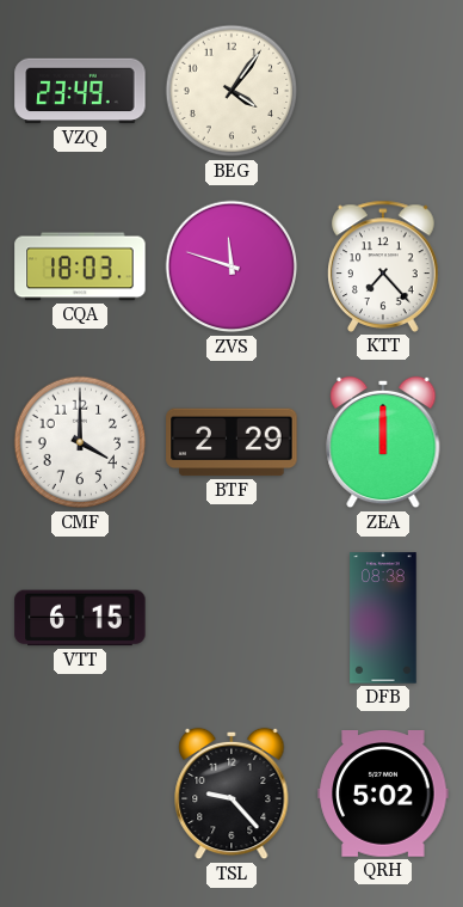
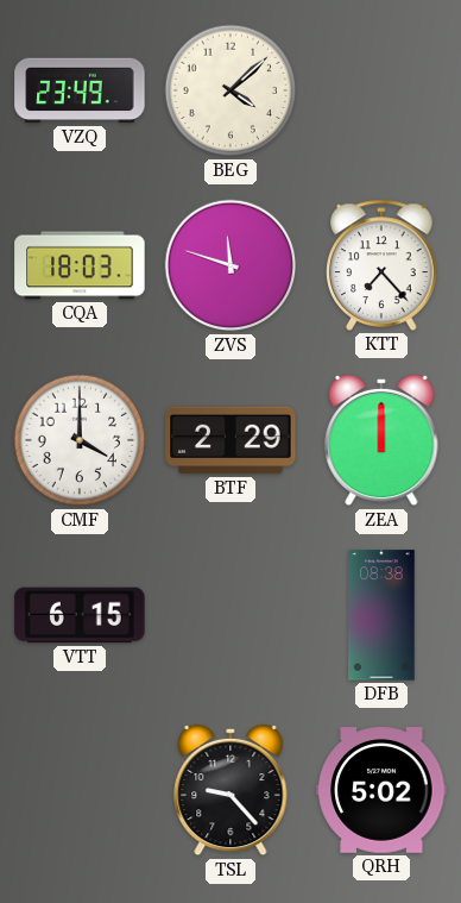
BEG: 4:06 -> 4:08 (230, 90)
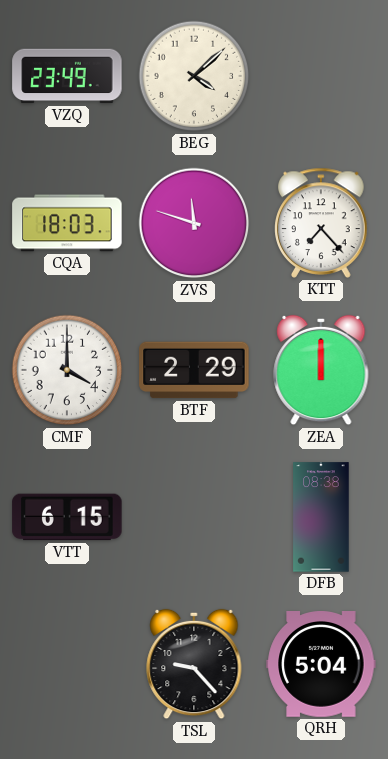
QRH: 5:02 -> 5:04 (321, 664)
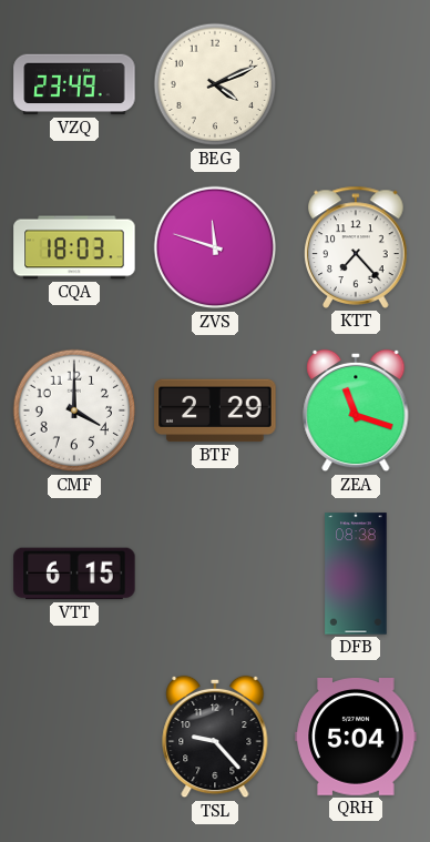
BEG: 4:08 -> 4:11 (215, 84)
ZEA: 12:00 -> 11:18 (356, 410)
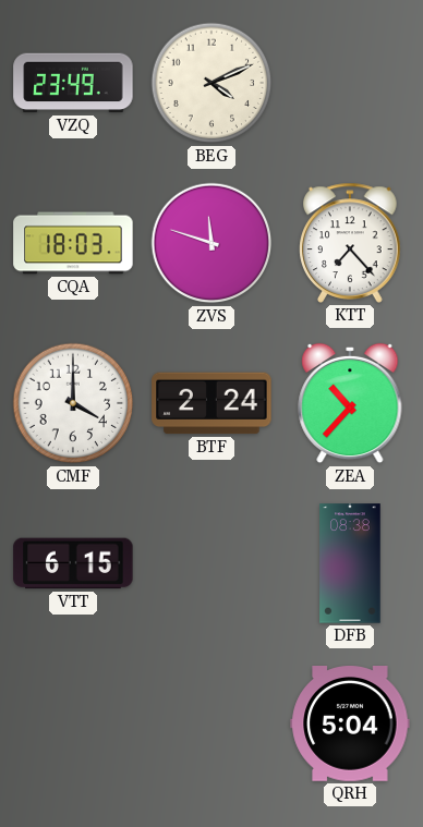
BTF: 2:29 -> 2:24 (211, 403)
ZEA: 11:18 -> 10:37 (350, 403)
TSL: 9:23 -> none (215, 737)
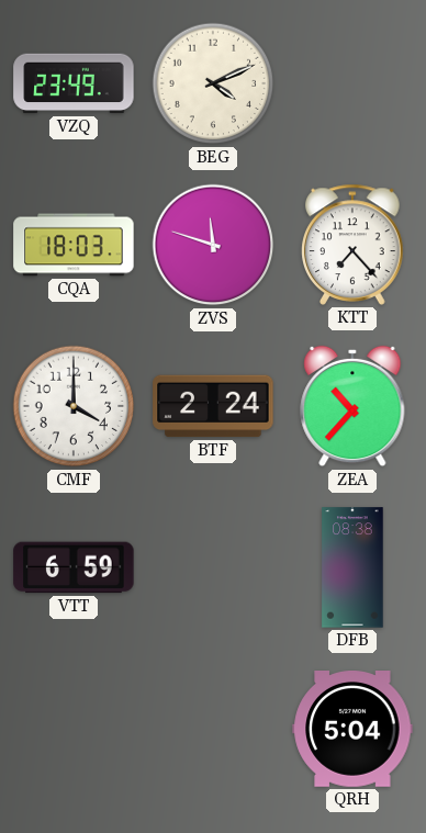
VTT: 6:15 -> 6:59 (74, 567)
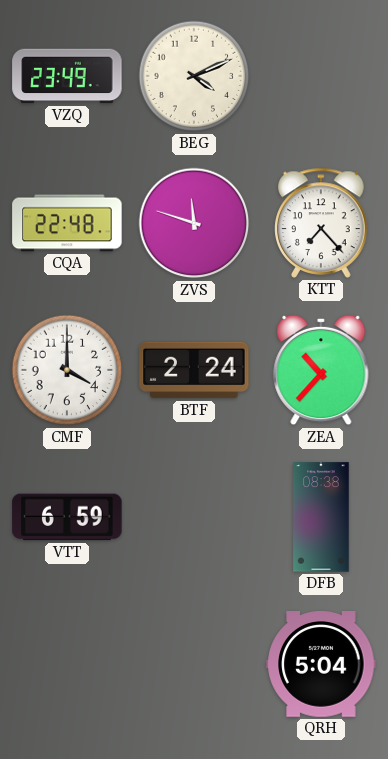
CQA: 18:03 -> 22:48 (67, 223)
